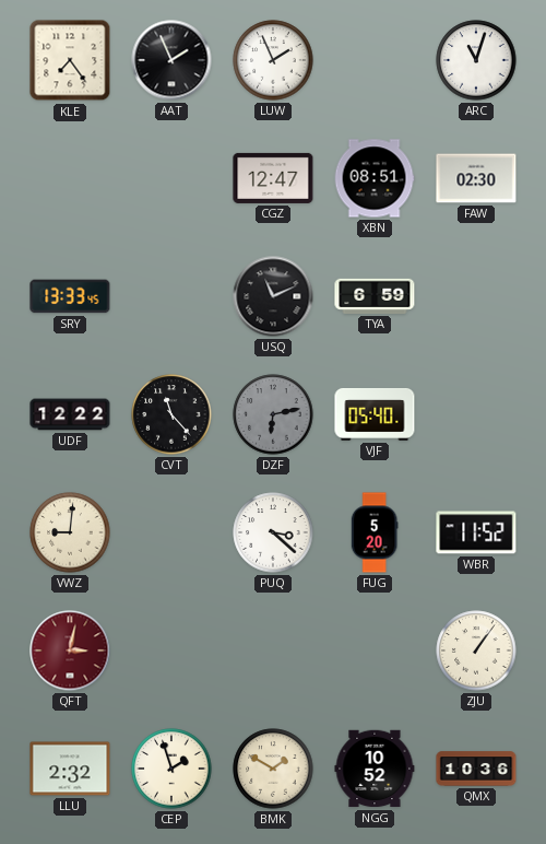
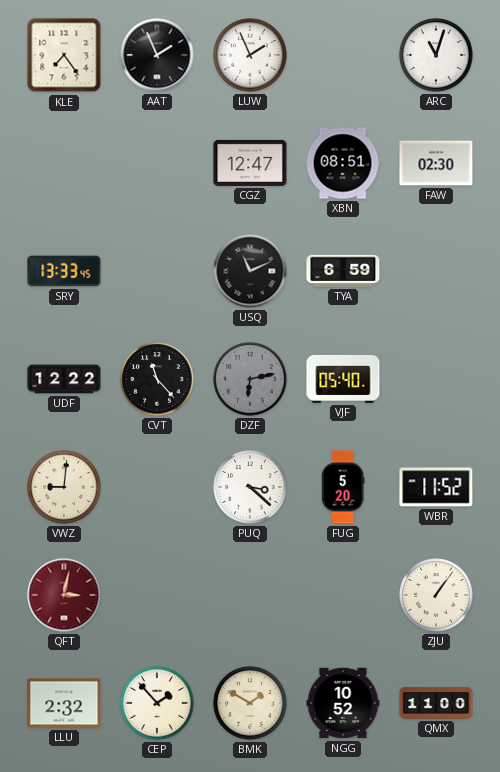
CEP: 1:57 -> 1:53 (157, 703)
QMX: 10:36 -> 11:00 (436, 703)
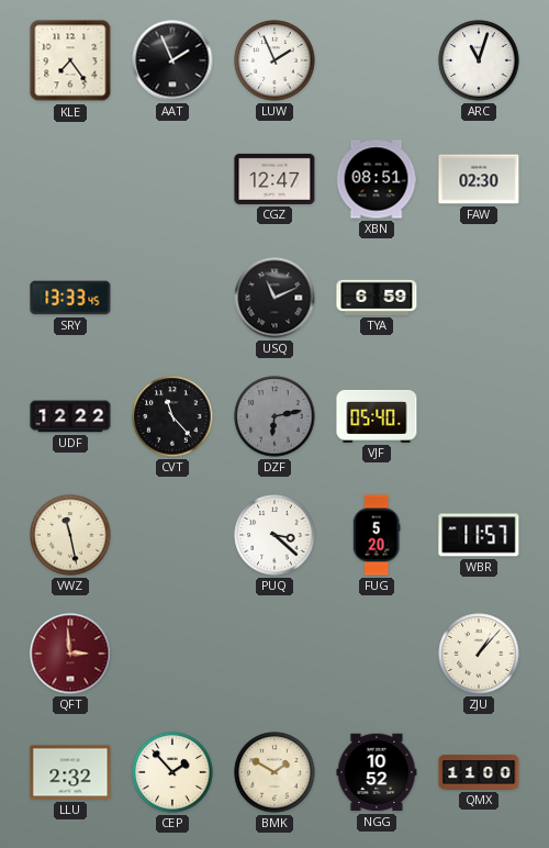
VWZ: 9:01 -> 11:28 (70, 535)
WBR: 11:52 -> 11:57 (479, 535)
QFT: 3:02 -> 2:59 (70, 654)
ZJU: 1:06 -> 1:07 (479, 654)
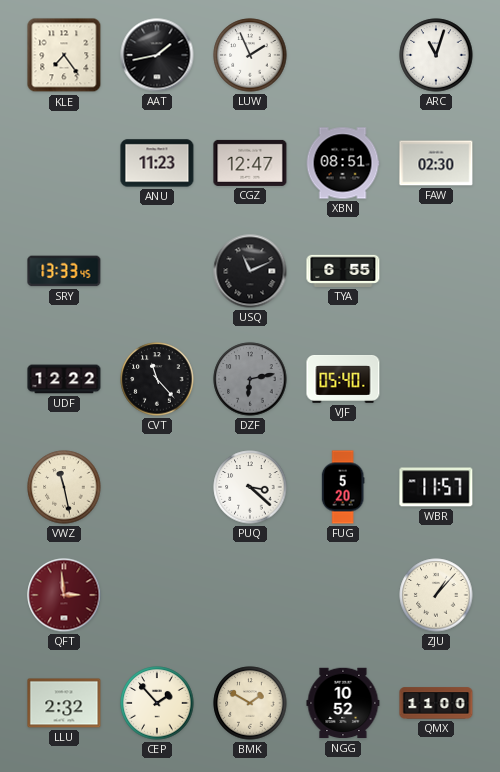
AAT: 1:56 -> 1:43 (157, 55)
ANU: none -> 11:23 (157, 163)
TYA: 6:59 -> 6:55 (343, 271)
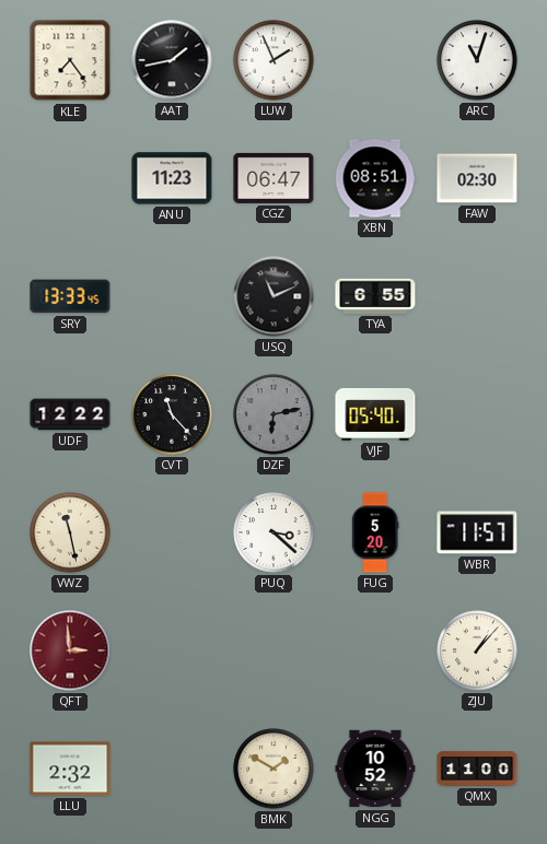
CGZ: 12:47 -> 06:47 (273, 178)
CEP: 1:53 -> none (157, 703)
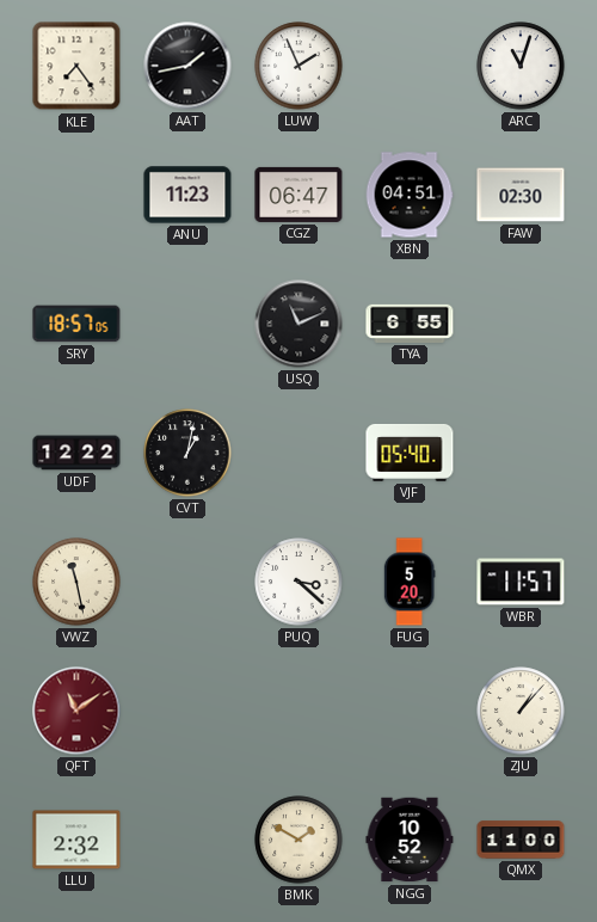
XBN: 08:51 -> 04:51 (410, 195)
SRY: 13:33 -> 18:57 (76, 324)
CVT: 11:23 -> 1:02 (187, 453)
DZF: 6:13 -> none (273, 414)
QFT: 2:59 -> 11:09 (76, 711)
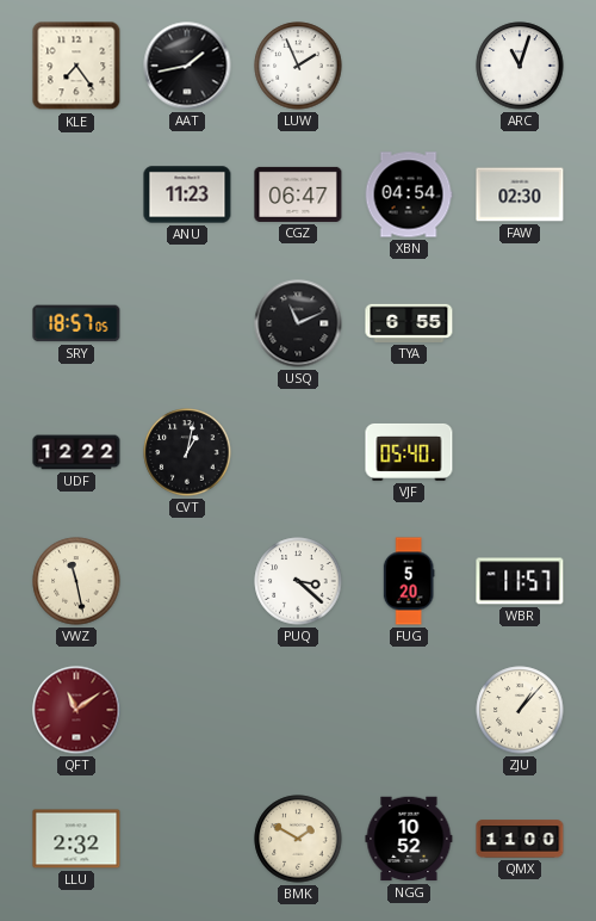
XBN: 04:51 -> 04:54 (409, 194)
